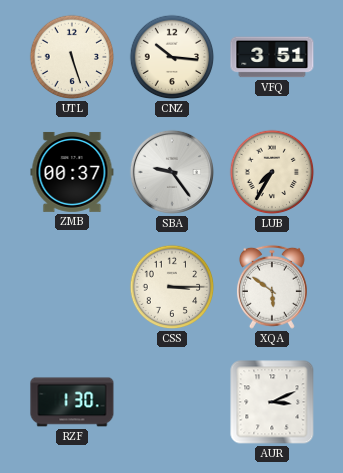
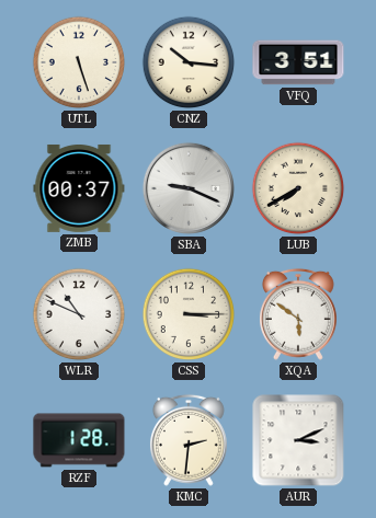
SBA: 9:24 -> 9:19 (189, 188)
LUB: 7:35 -> 7:40 (298, 188)
WLR: none -> 10:49 (79, 314)
RZF: 1:30 -> 1:28 (79, 440)
KMC: none -> 2:31 (189, 440)
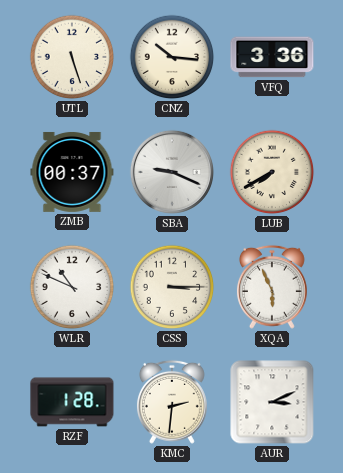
VFQ: 3:51 -> 3:36 (272, 57)
XQA: 5:51 -> 5:56 (272, 287)
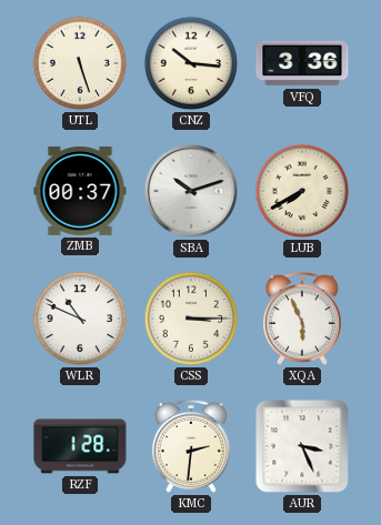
SBA: 9:19 -> 10:12 (191, 191)
AUR: 3:11 -> 3:26 (302, 446)
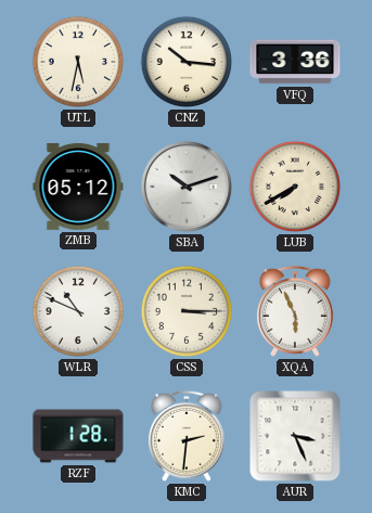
UTL: 5:27 -> 5:32 (78, 62)
ZMB: 00:37 -> 05:12 (78, 187)
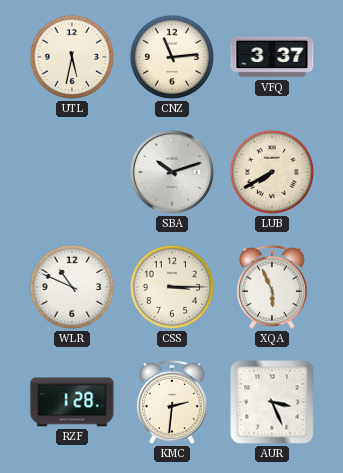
CNZ: 10:16 -> 11:14 (172, 57)
VFQ: 3:36 -> 3:37 (272, 57)
ZMB: 05:12 -> none (78, 187)
